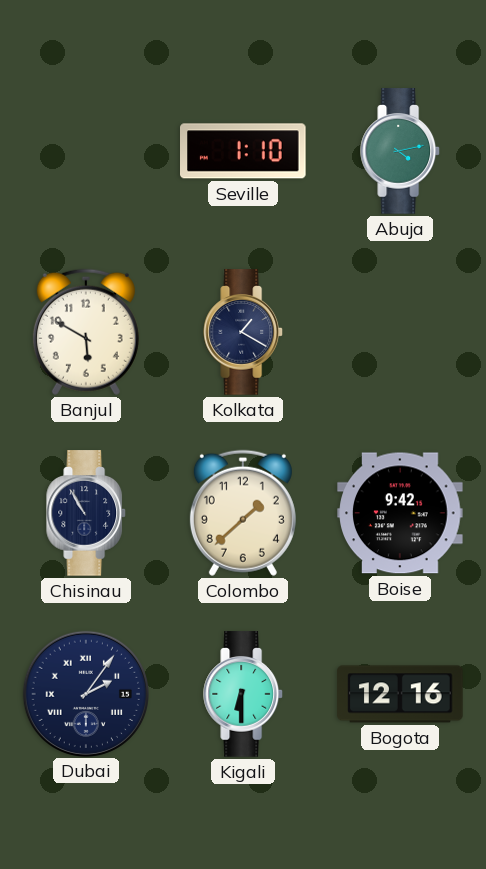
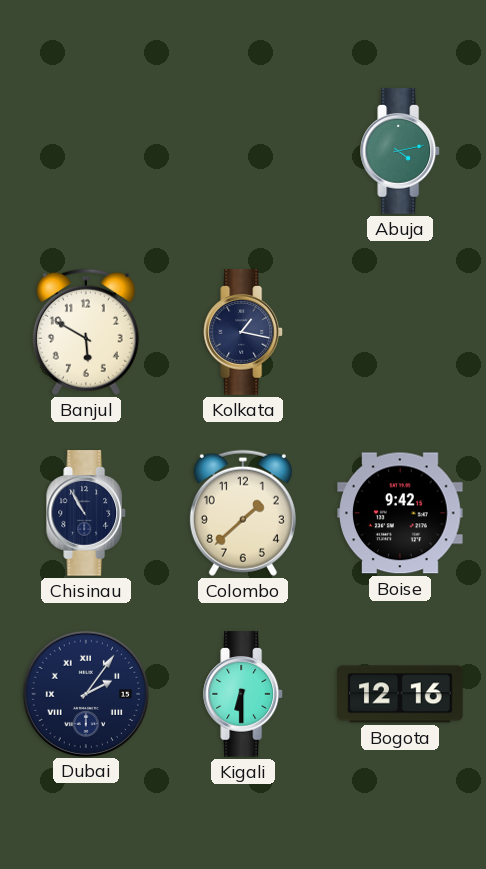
Seville: 1:10 -> none (244, 151)
Kolkata: 1:20 -> 1:17 (244, 332)
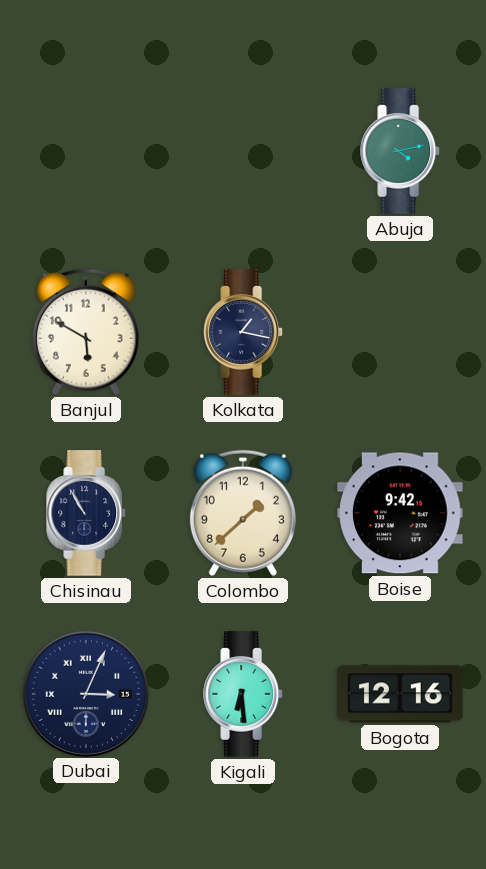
Dubai: 2:06 -> 3:04 (85, 693)
Kigali: 6:30 -> 6:29 (244, 694)
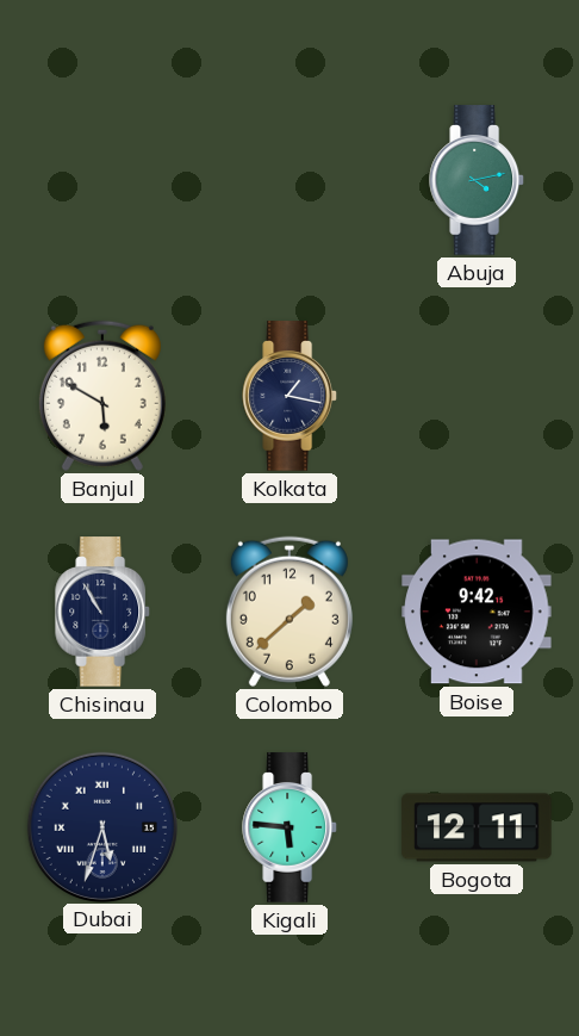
Dubai: 3:04 -> 5:33 (101, 826)
Kigali: 6:29 -> 5:46 (291, 827)
Bogota: 12:16 -> 12:11 (477, 827)
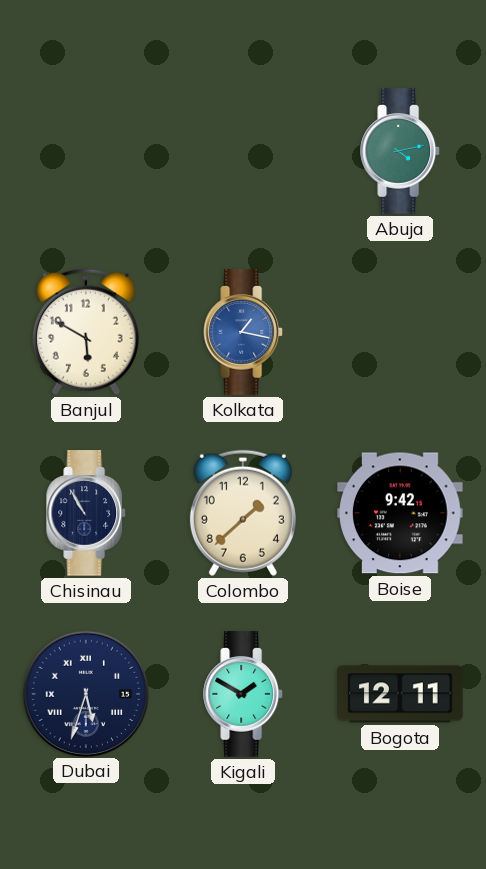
Kolkata dial: navy -> blue (244, 332)
Kigali: 5:46 -> 1:50 (244, 694)
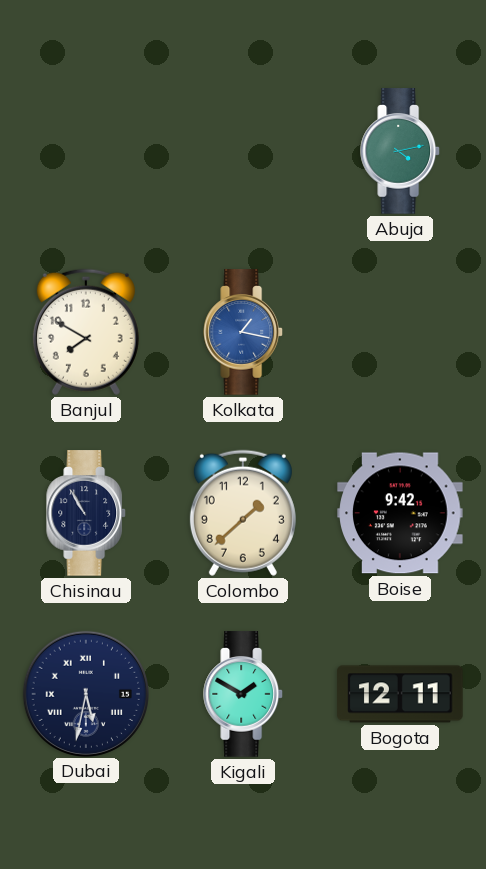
Banjul: 5:50 -> 7:50 (86, 332)
Dubai: 5:33 -> 5:32 (85, 693)
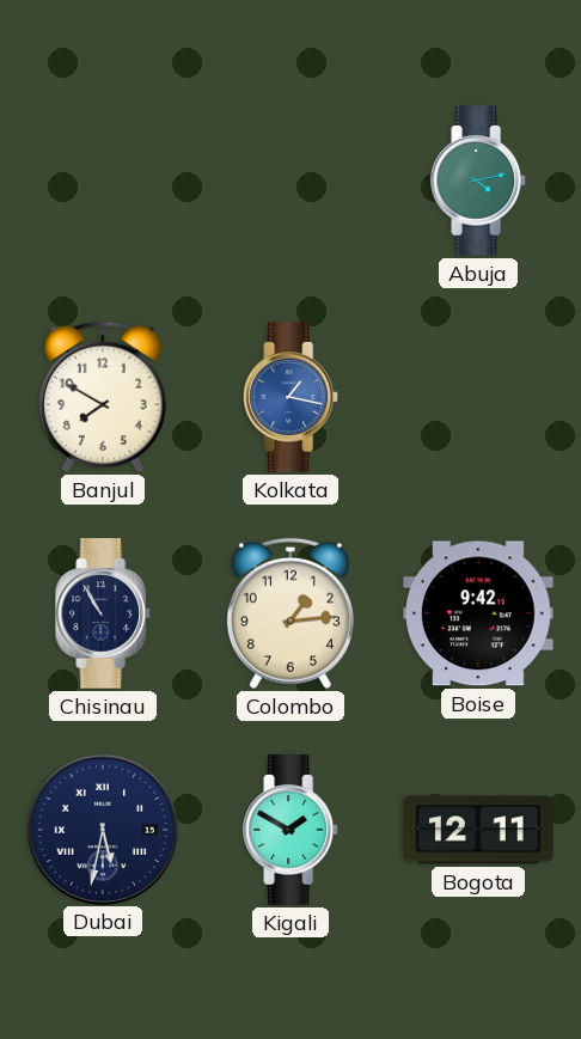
Colombo: 1:38 -> 1:14 (290, 613)
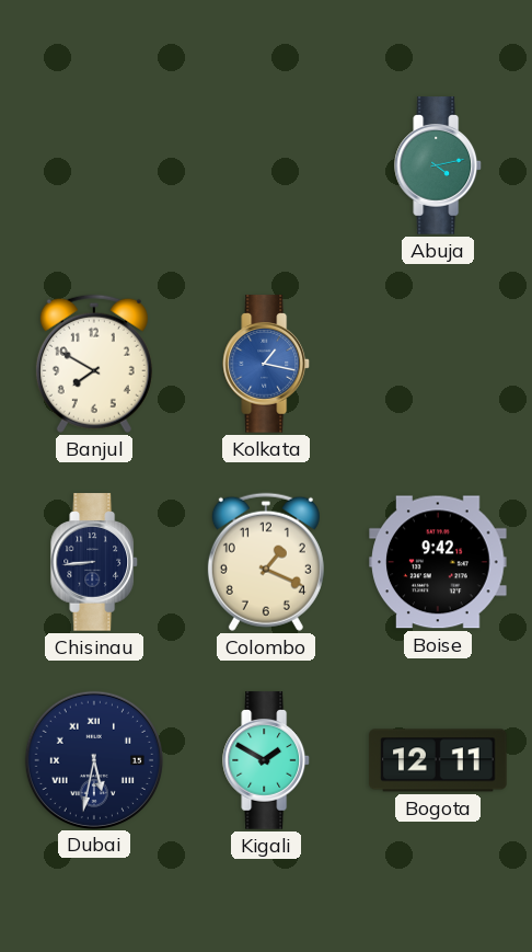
Chisinau: 10:55 -> 8:44 (95, 562)
Colombo: 1:14 -> 1:19 (266, 562)
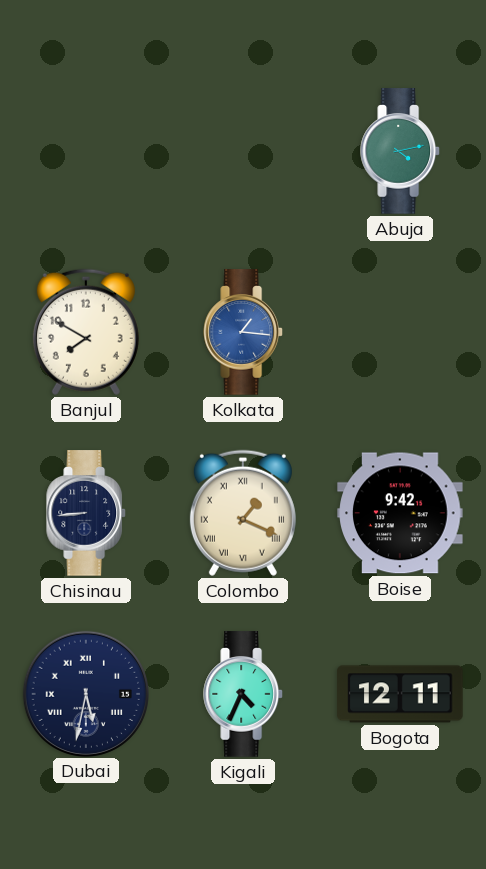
Kolkata: 1:17 -> 1:16 (244, 332)
Colombo numerals: Arabic -> Roman (243, 513)
Kigali: 1:50 -> 4:34 (244, 694)
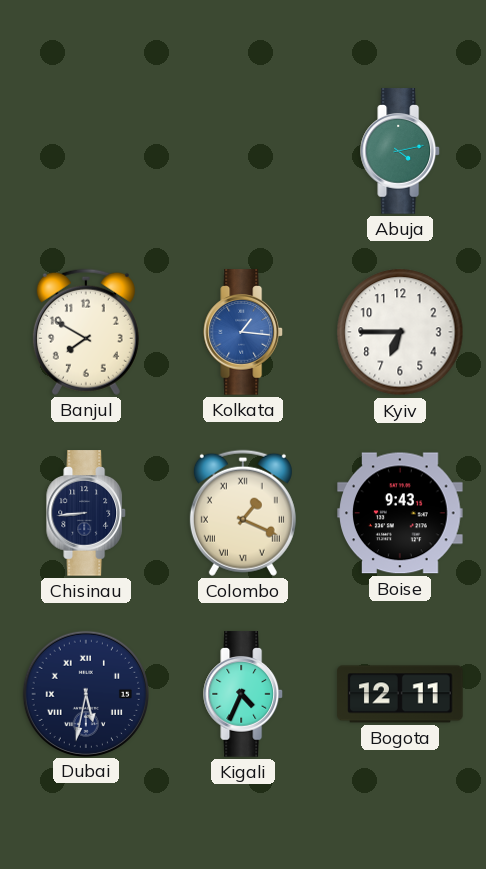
Kyiv: none -> 6:45 (400, 332)
Boise: 9:42 -> 9:43 (400, 513)
